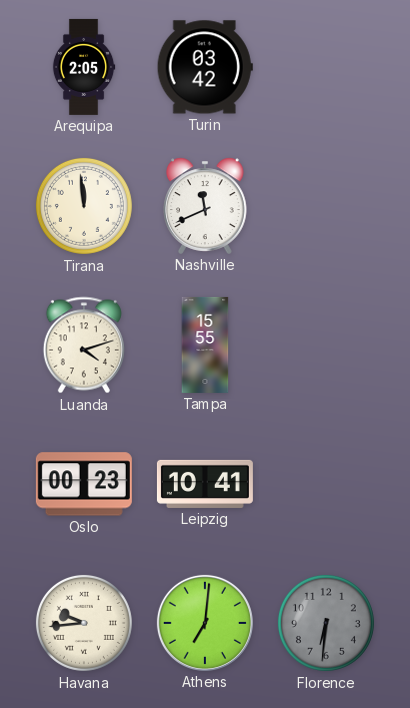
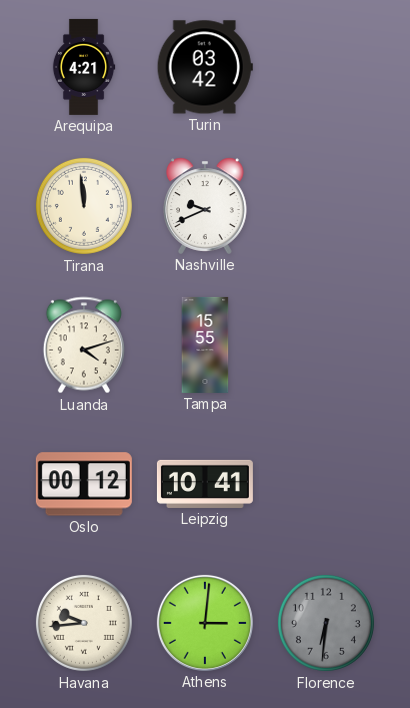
Arequipa: 2:05 -> 4:21 (84, 67)
Nashville: 11:41 -> 9:41 (206, 206)
Oslo: 00:23 -> 00:12 (84, 484)
Athens: 7:01 -> 3:01 (205, 623)
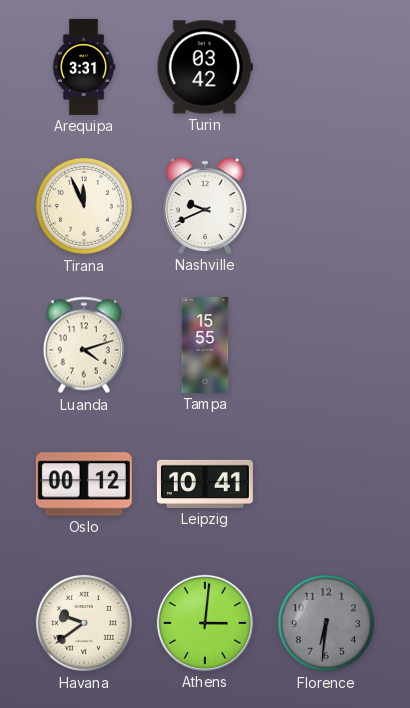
Arequipa: 4:21 -> 3:31 (84, 67)
Tirana: 11:59 -> 11:56 (84, 206)
Havana: 9:44 -> 9:39 (84, 623)
